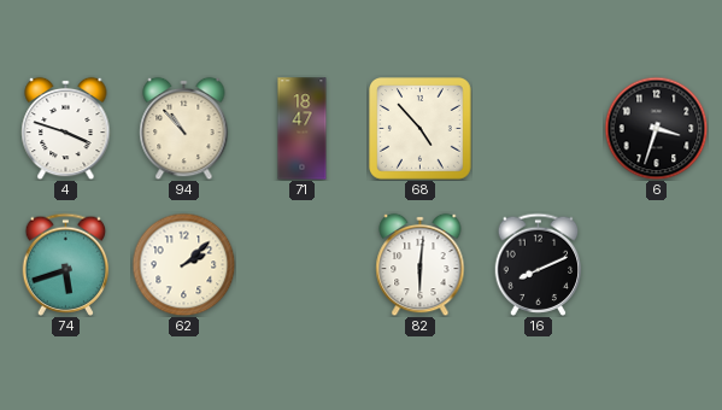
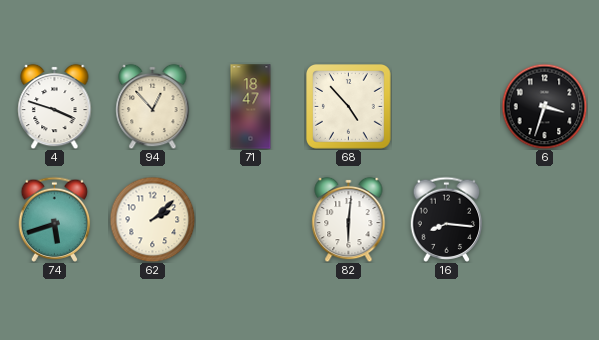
94: 10:53 -> 12:53 (153, 106)
16: 8:11 -> 8:16 (447, 219)
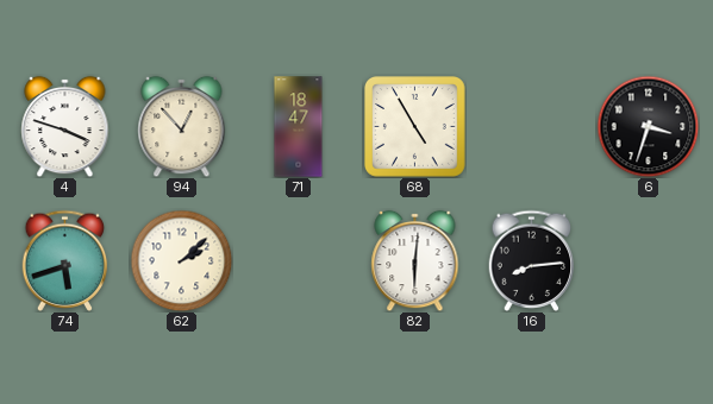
68: 4:53 -> 4:55 (415, 127)
16: 8:16 -> 8:14 (532, 260)
